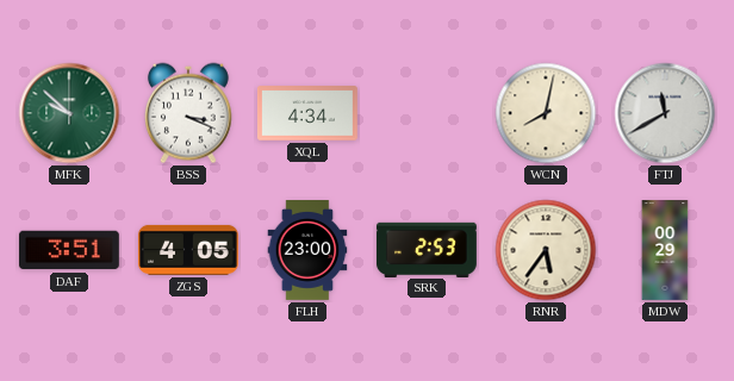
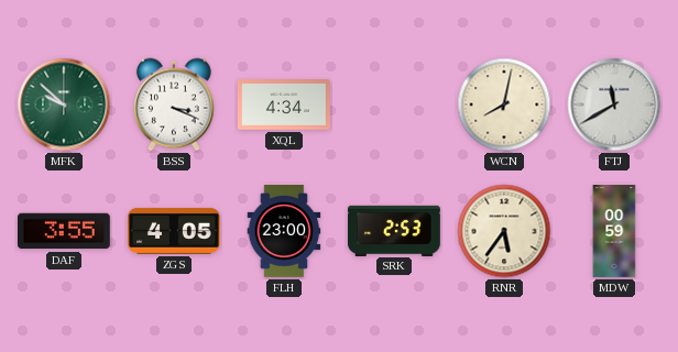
DAF: 3:51 -> 3:55 (64, 231)
MDW: 00:29 -> 00:59 (614, 232)
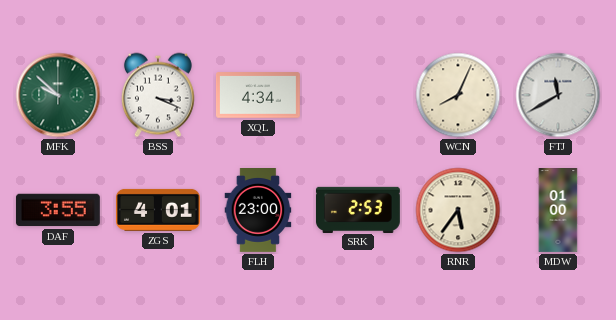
WCN: 8:02 -> 8:04 (458, 95)
ZGS: 4:05 -> 4:01 (158, 210)
MDW: 00:59 -> 01:00 (558, 211)
